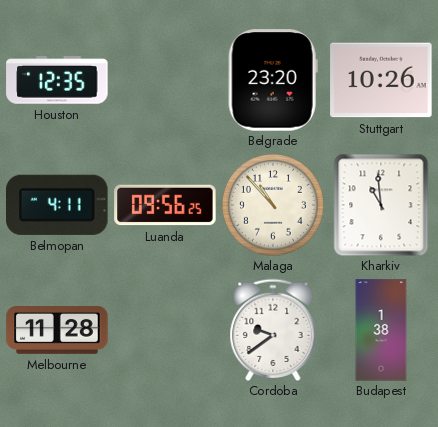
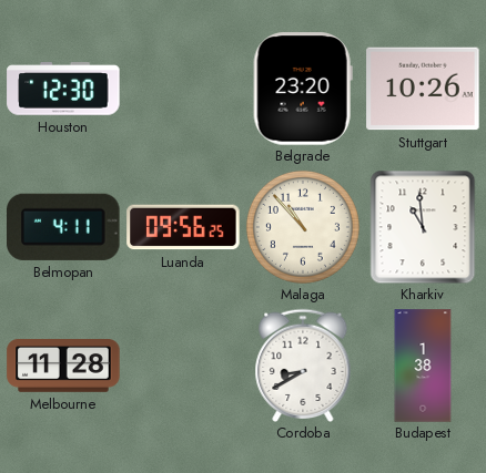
Houston: 12:35 -> 12:30 (63, 90)
Cordoba: 9:39 -> 8:40 (303, 364)
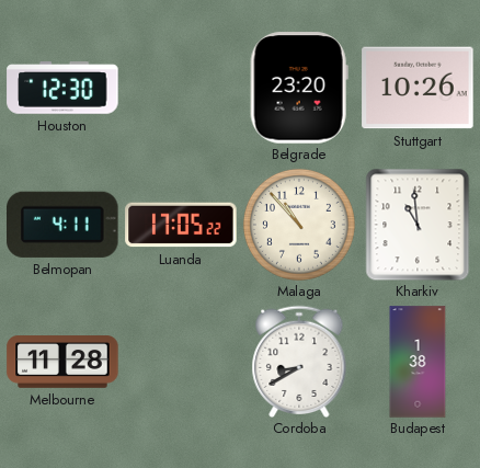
Luanda: 09:56 -> 17:05 (181, 225)
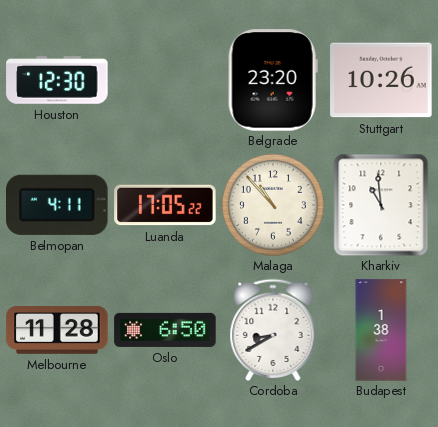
Oslo: none -> 6:50 (165, 330)
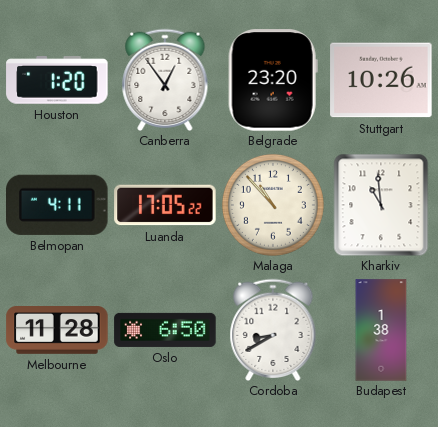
Houston: 12:30 -> 1:20 (57, 81)
Canberra: none -> 12:54 (165, 79)
